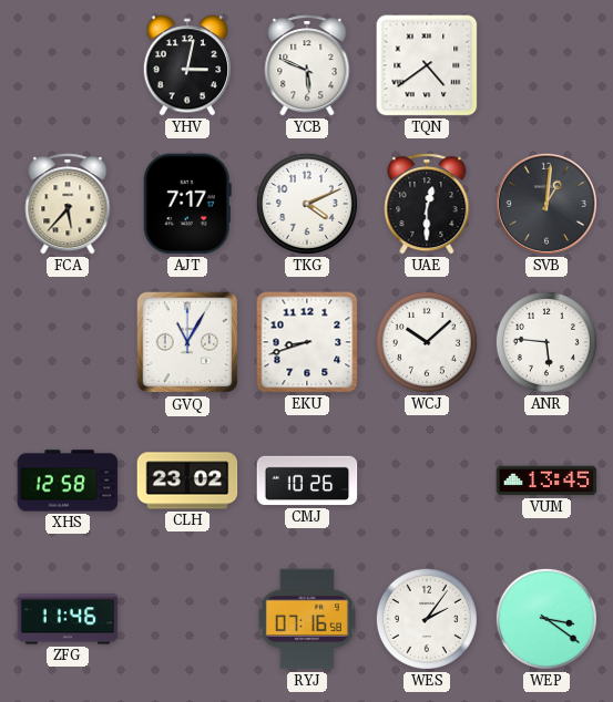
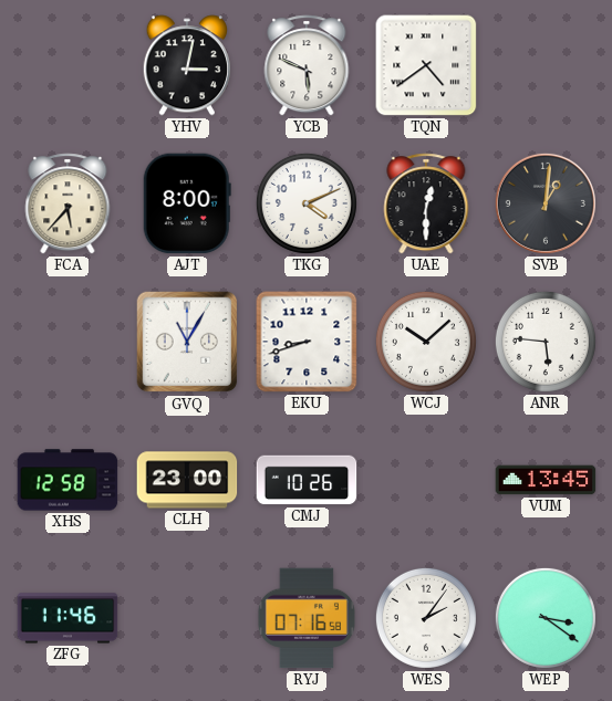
AJT: 7:17 -> 8:00 (187, 203)
CLH: 23:02 -> 23:00 (187, 480)
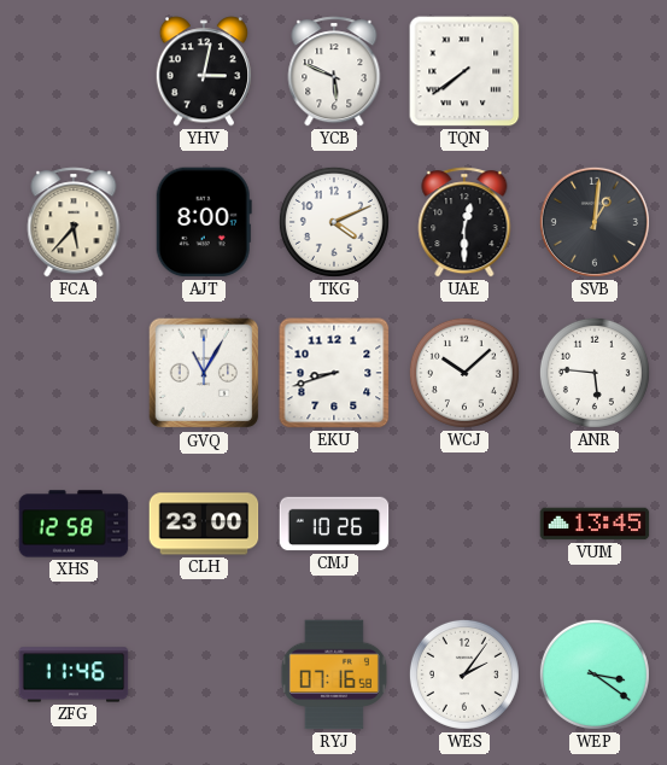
TQN: 4:39 -> 7:39 (464, 71)
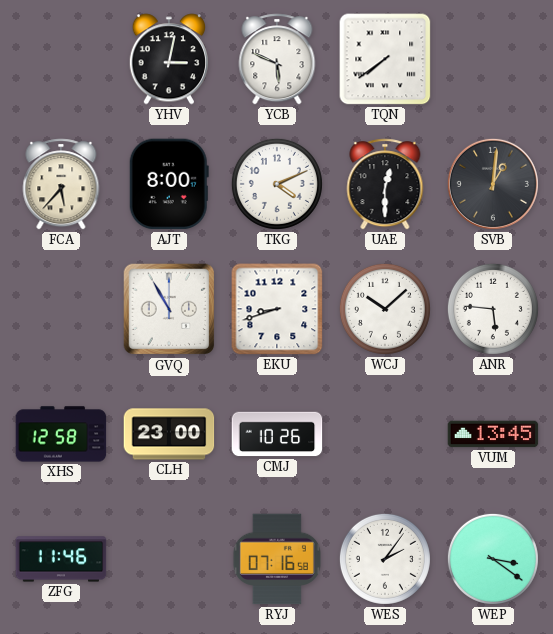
GVQ: 11:05 -> 10:55 (169, 309)
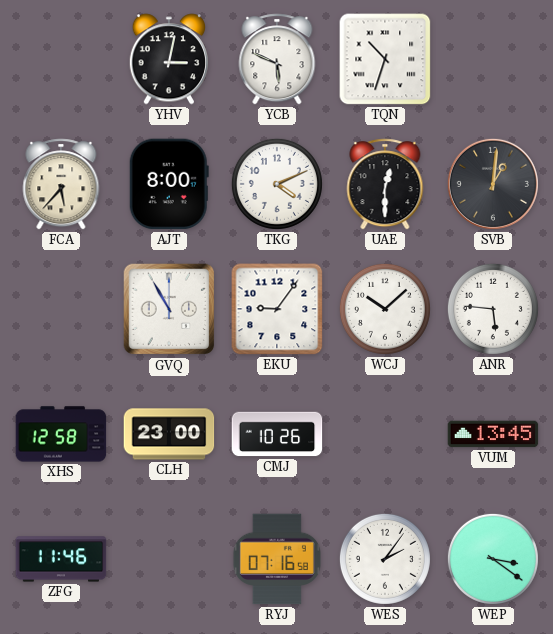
TQN: 7:39 -> 10:33 (385, 59)
EKU: 8:42 -> 9:06 (277, 309)
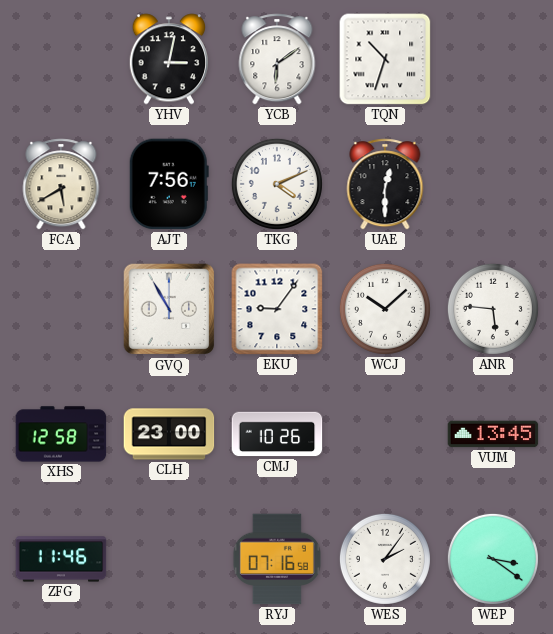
YCB: 5:49 -> 6:09 (277, 59)
FCA: 5:37 -> 5:40 (61, 184)
AJT: 8:00 -> 7:56 (169, 184)
SVB: 1:01 -> none (493, 184)
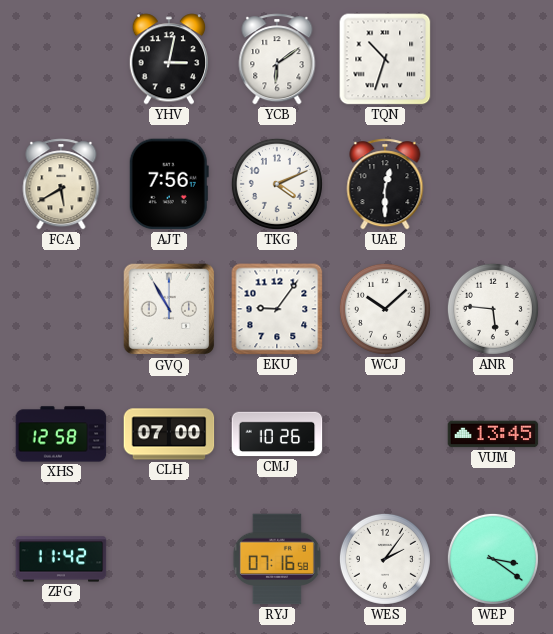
CLH: 23:00 -> 07:00 (169, 434)
ZFG: 11:46 -> 11:42 (61, 559)
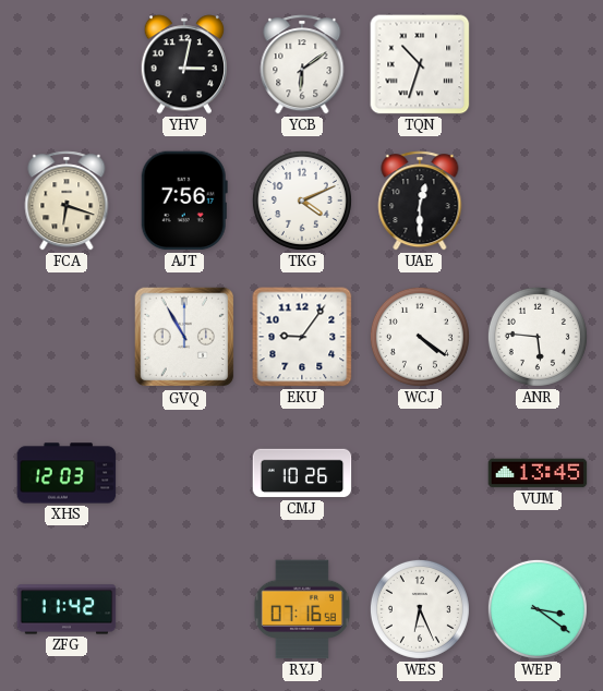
FCA: 5:40 -> 6:18 (67, 201)
WCJ: 10:08 -> 4:21 (420, 337)
XHS: 12:58 -> 12:03 (67, 473)
CLH: 07:00 -> none (169, 434)
WES: 2:06 -> 6:26 (420, 609)
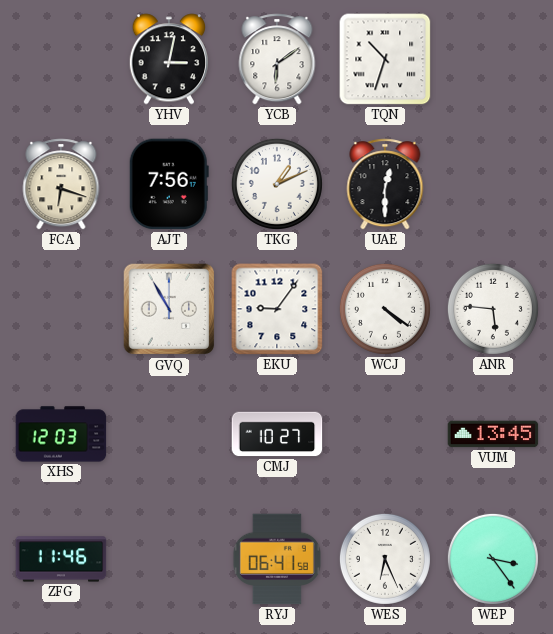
TKG: 4:11 -> 1:11 (277, 184)
CMJ: 10:26 -> 10:27 (277, 434)
ZFG: 11:42 -> 11:46 (61, 559)
RYJ: 07:16 -> 06:41 (277, 559)
WEP: 3:21 -> 3:24 (493, 559)
